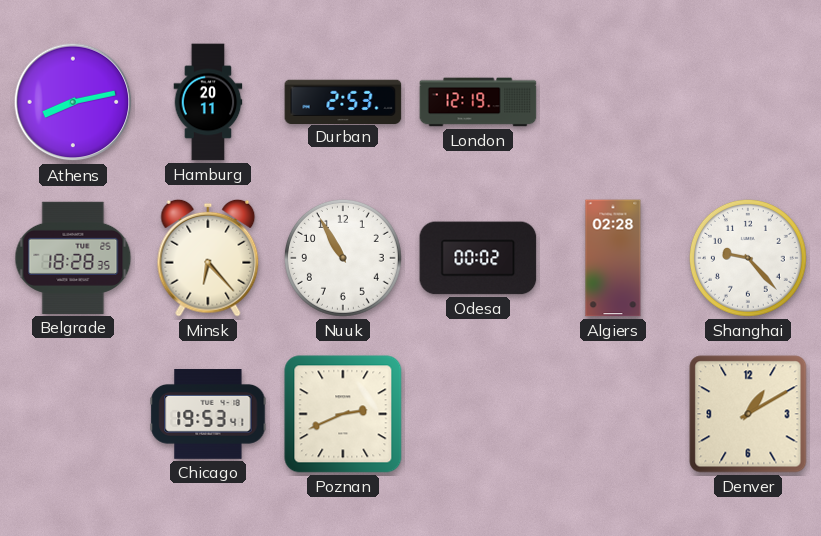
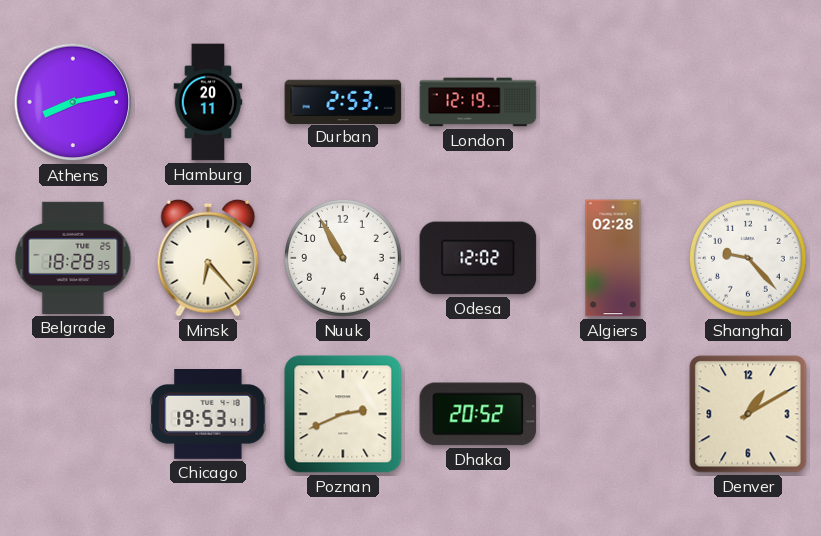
Odesa: 00:02 -> 12:02 (478, 258)
Dhaka: none -> 20:52 (478, 414)
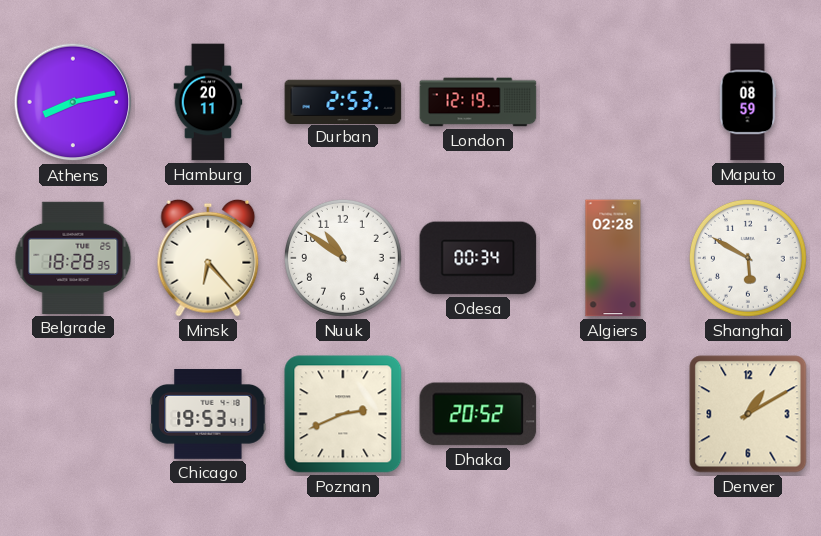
Maputo: none -> 08:59 (748, 102)
Nuuk: 10:55 -> 10:51 (343, 258)
Odesa: 12:02 -> 00:34 (478, 258)
Shanghai: 9:23 -> 5:50 (748, 258)
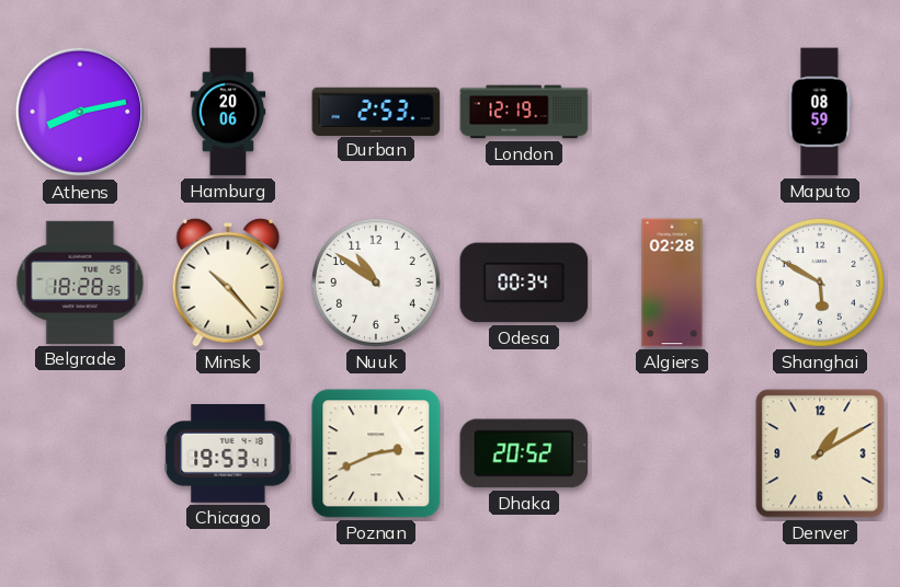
Hamburg: 20:11 -> 20:06 (228, 112)
Minsk: 6:23 -> 10:23 (228, 283)
